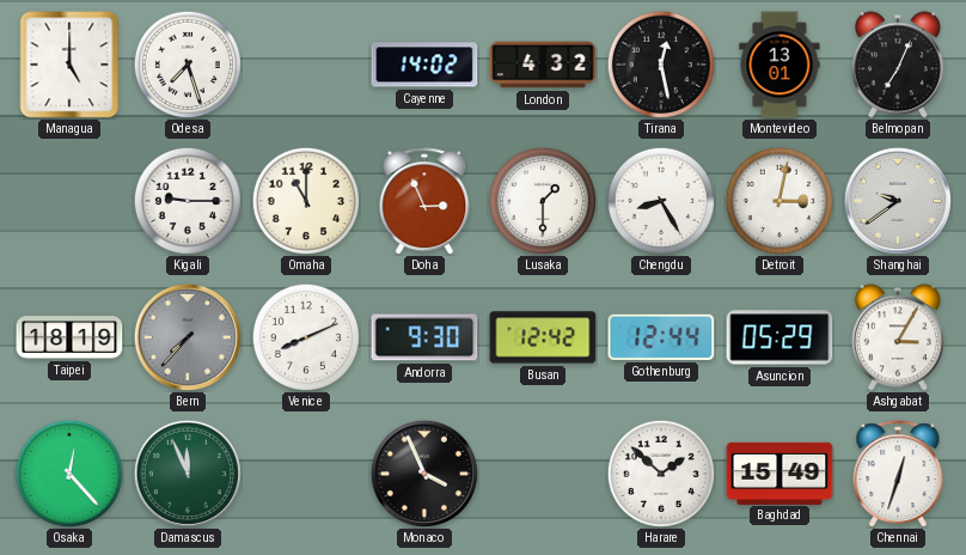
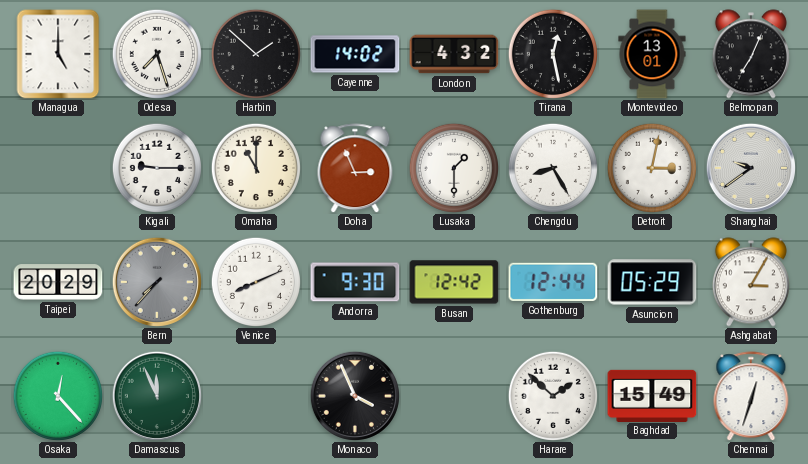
Harbin: none -> 1:52 (256, 54)
Taipei: 18:19 -> 20:29 (58, 282)
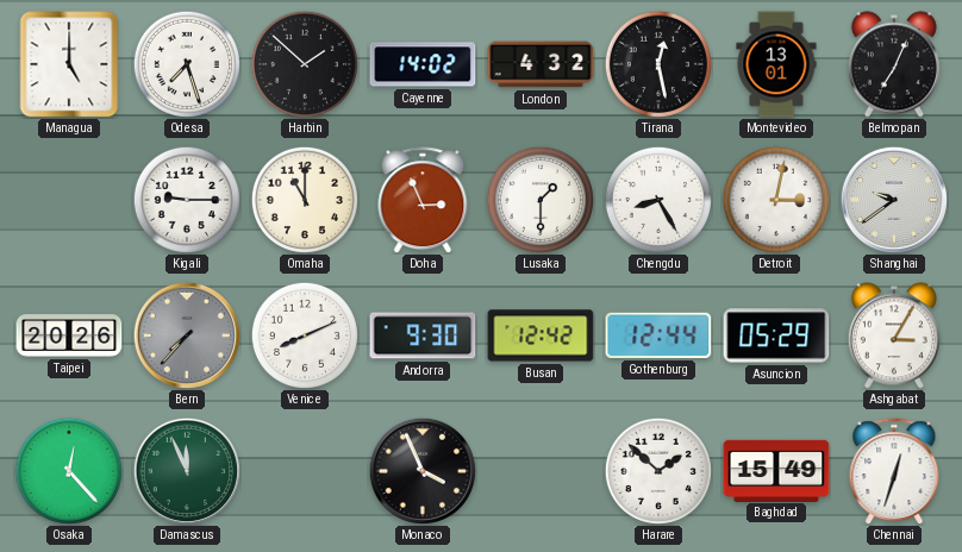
Taipei: 20:29 -> 20:26 (69, 335)
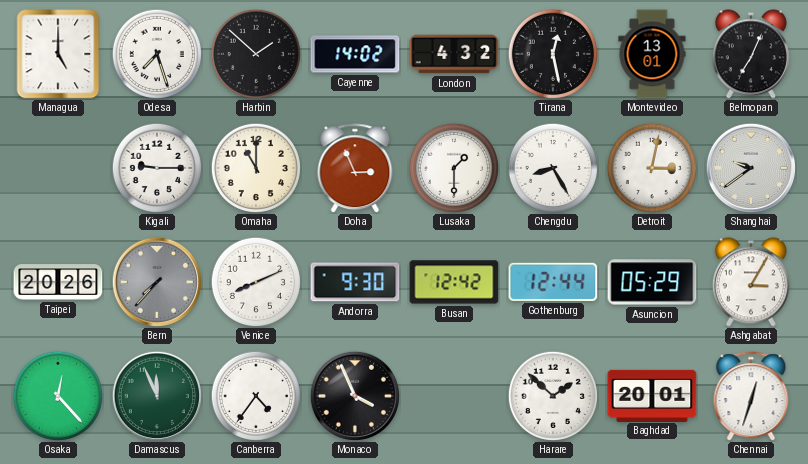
Canberra: none -> 4:36 (256, 396)
Baghdad: 15:49 -> 20:01 (652, 395)
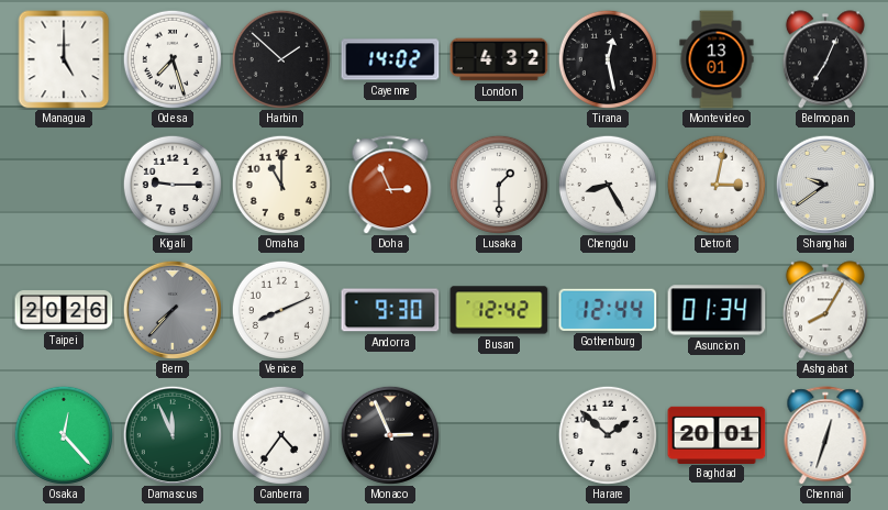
Asuncion: 05:29 -> 01:34 (717, 310)
Ashgabat: 3:05 -> 8:05 (825, 310)
Monaco: 3:56 -> 2:56 (390, 435)
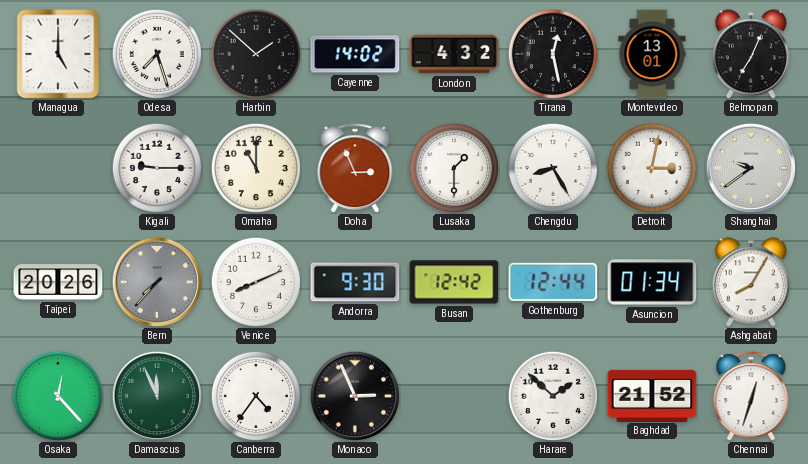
Baghdad: 20:01 -> 21:52 (652, 395)
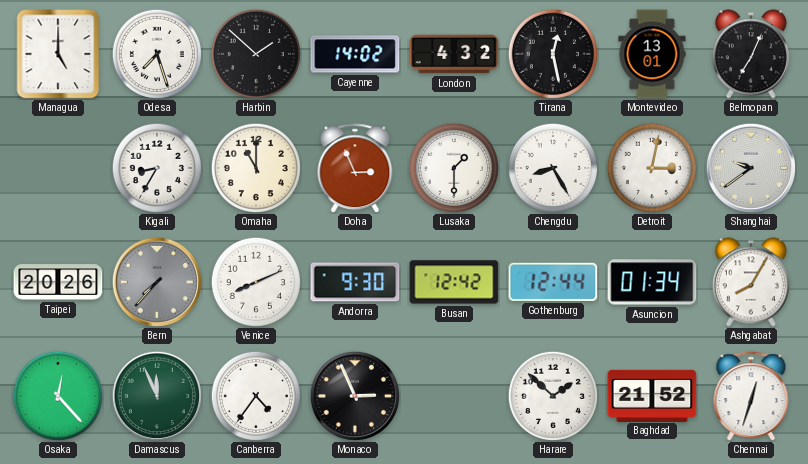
Kigali: 9:15 -> 8:35 (157, 168)
